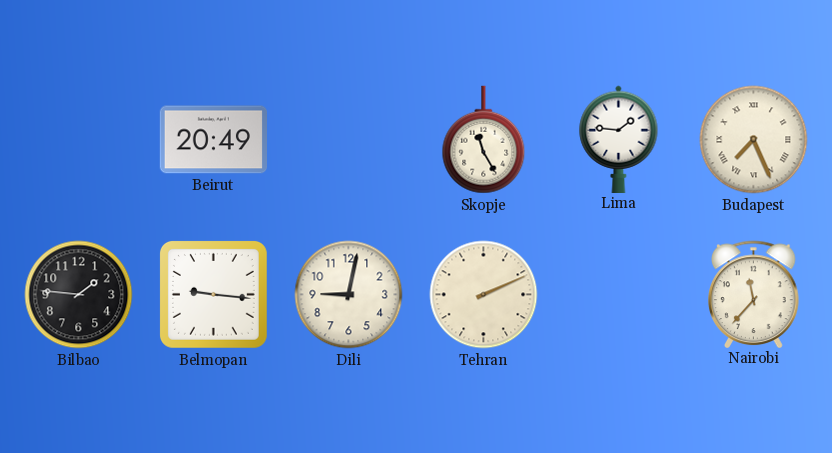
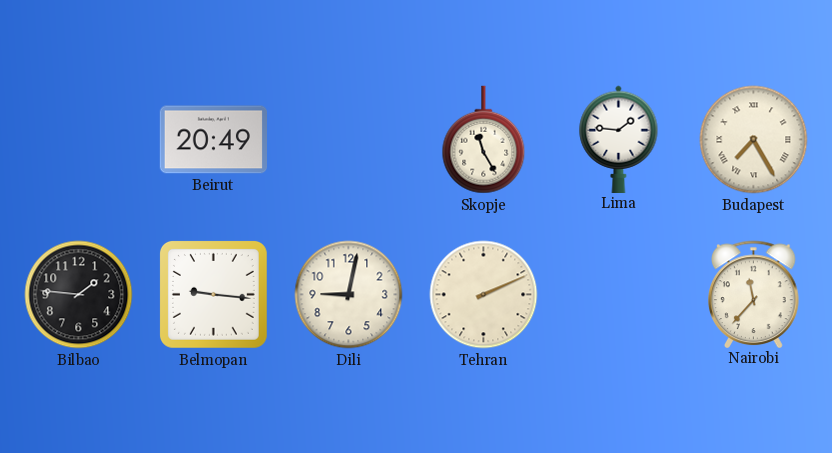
Budapest: 7:26 -> 7:25 (754, 140)
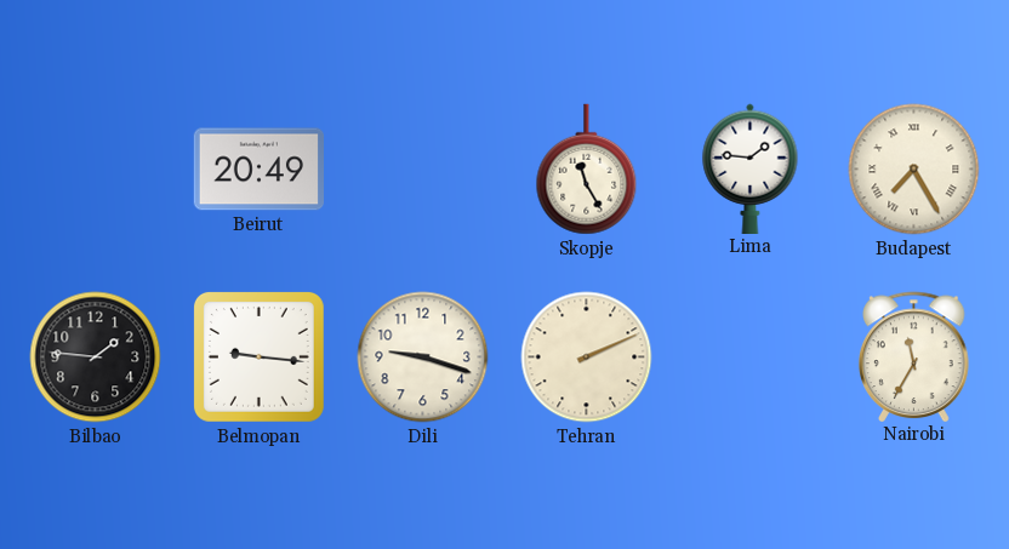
Dili: 9:02 -> 9:18 (423, 358)
Nairobi: 11:37 -> 11:35 (914, 356)
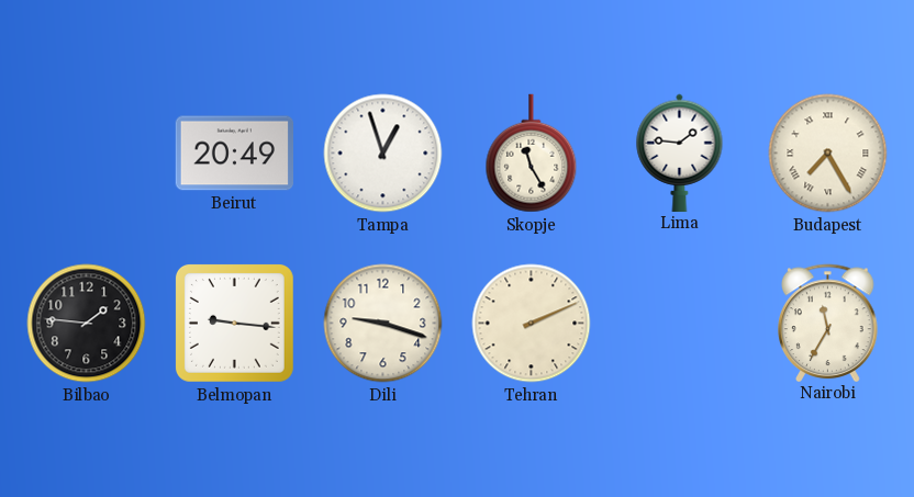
Tampa: none -> 12:57 (383, 154)
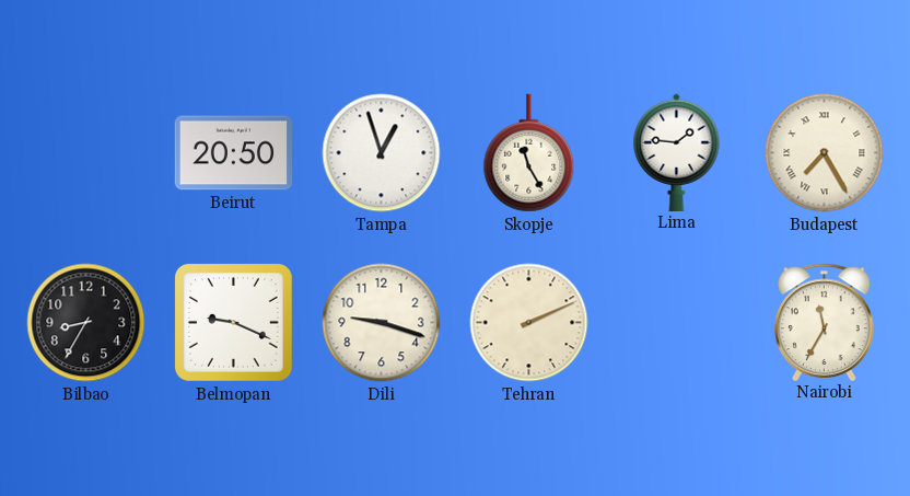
Beirut: 20:49 -> 20:50 (233, 153)
Bilbao: 1:46 -> 8:35 (86, 323)
Belmopan: 9:16 -> 9:19 (233, 322)
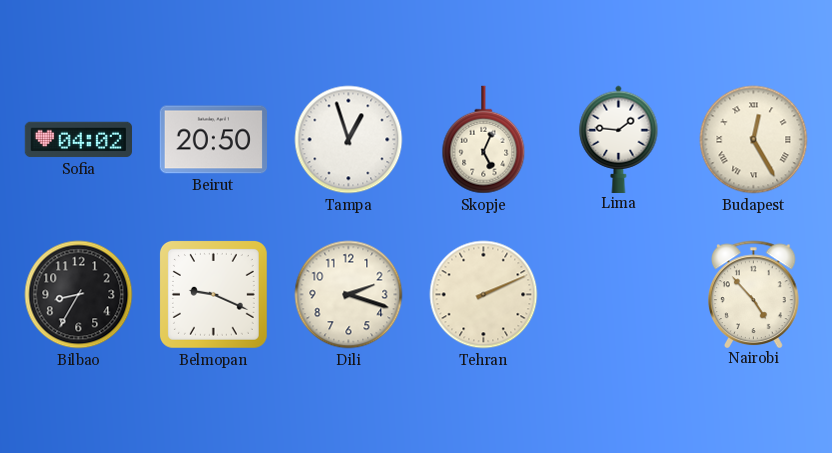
Sofia: none -> 04:02 (78, 140)
Skopje: 11:25 -> 5:04 (484, 140)
Budapest: 7:25 -> 12:25 (754, 140)
Dili: 9:18 -> 2:18 (349, 295)
Nairobi: 11:35 -> 4:53 (754, 294)
